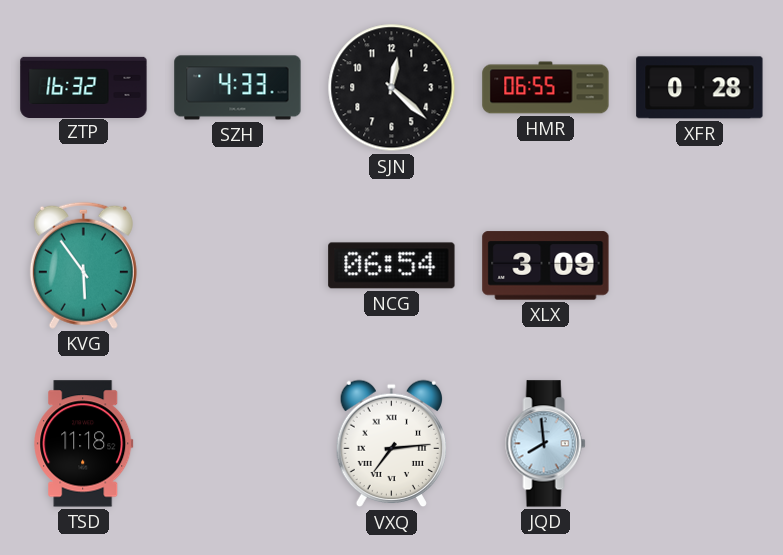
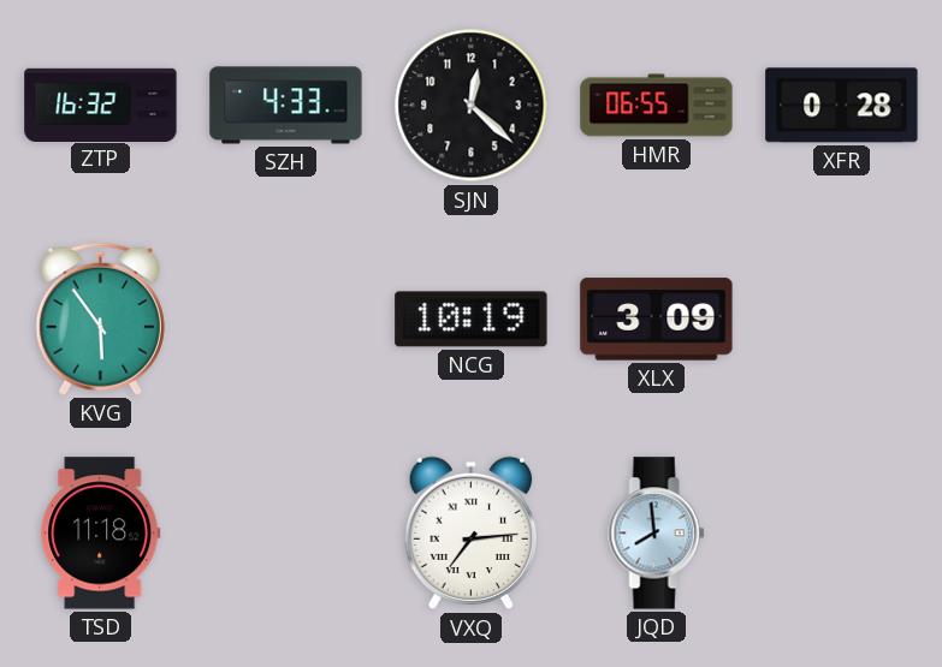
NCG: 06:54 -> 10:19 (472, 320)
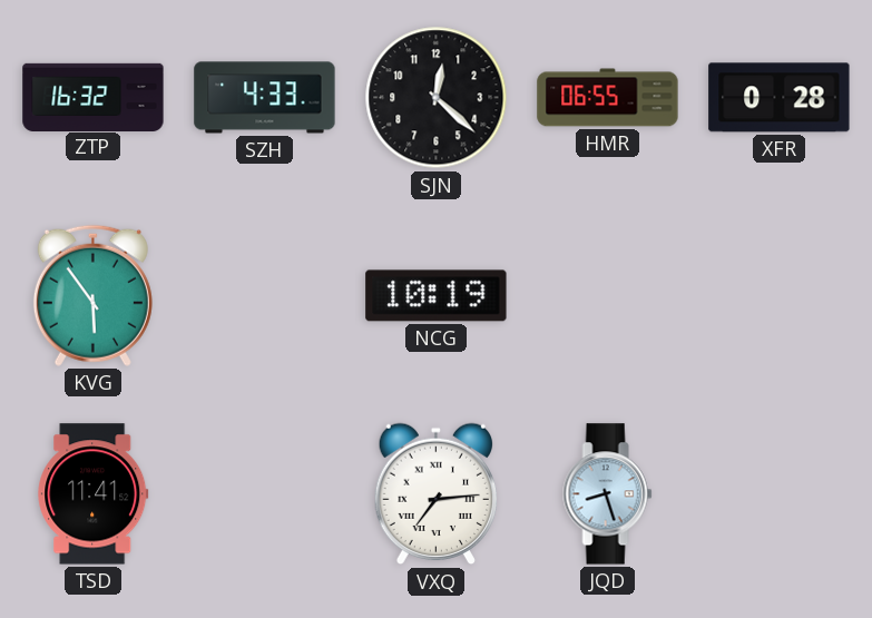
XLX: 3:09 -> none (657, 320)
TSD: 11:18 -> 11:41 (94, 494)
JQD: 7:59 -> 8:27 (608, 494)
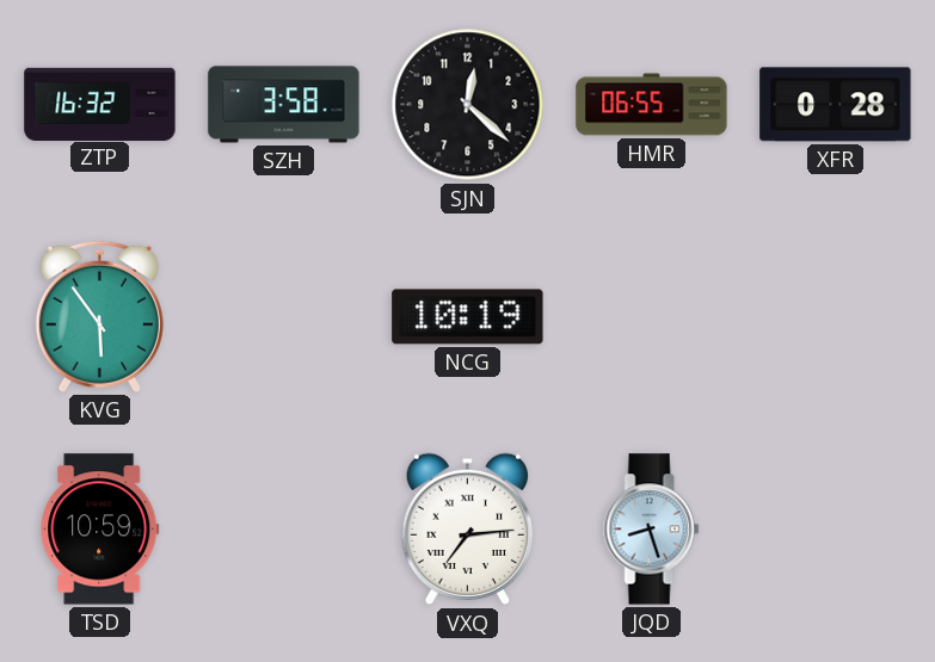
SZH: 4:33 -> 3:58 (284, 105)
TSD: 11:41 -> 10:59 (100, 530)
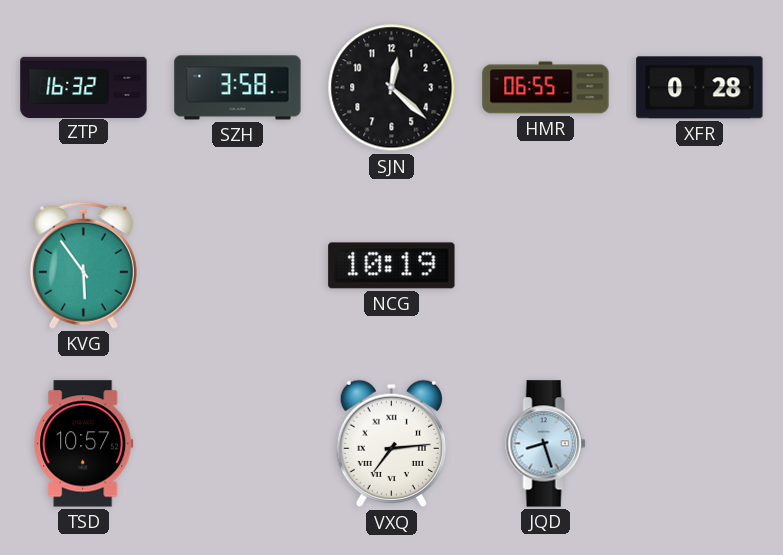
TSD: 10:59 -> 10:57 (84, 444)
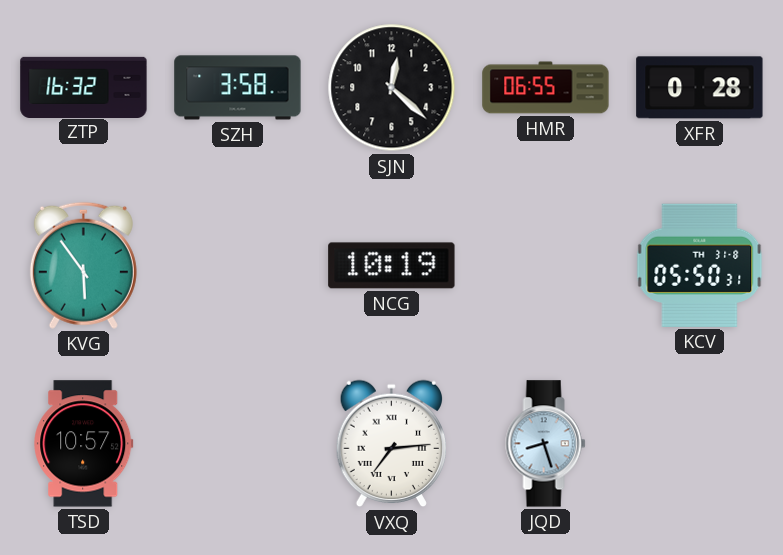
KCV: none -> 05:50 (700, 265)
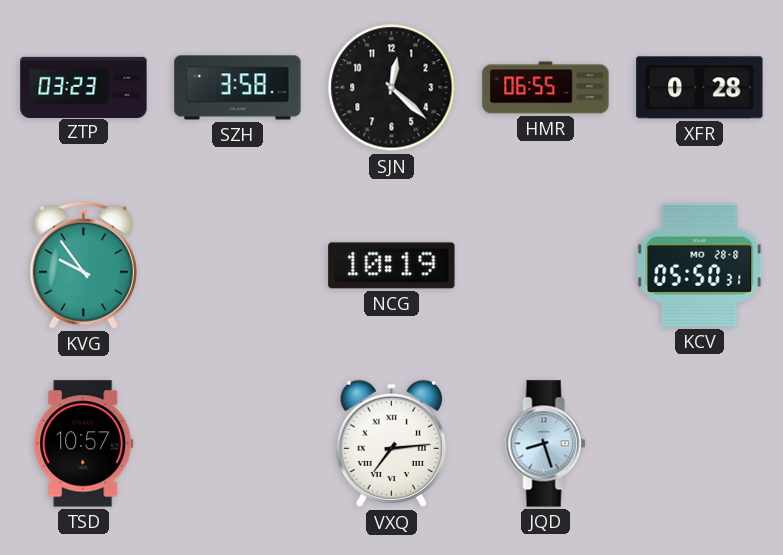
ZTP: 16:32 -> 03:23 (84, 87)
KVG: 5:54 -> 9:54 (83, 265)
KCV date: TH 31-8 -> MO 28-8 (700, 265)
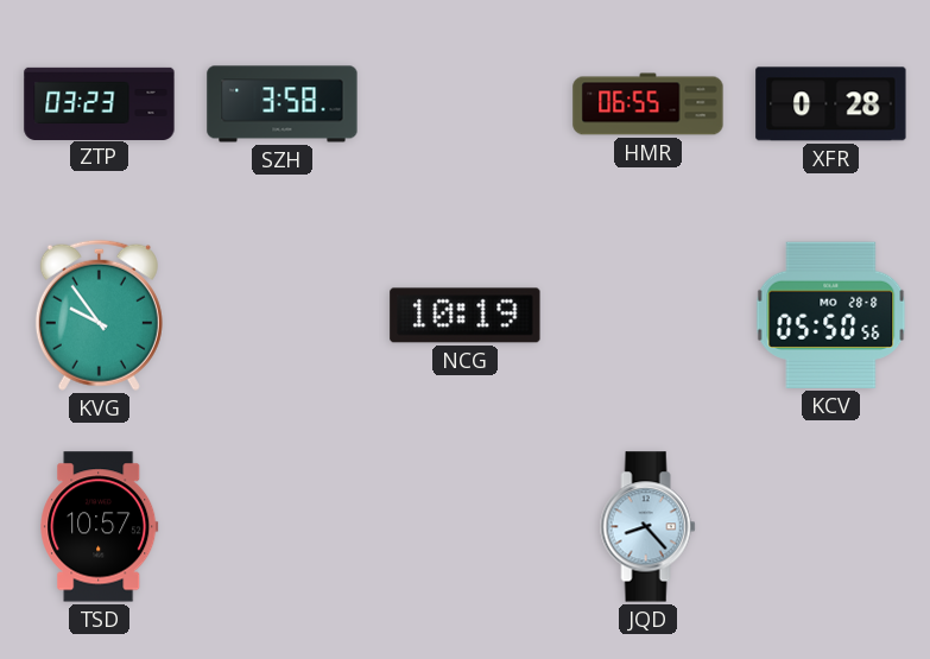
SJN: 12:22 -> none (392, 88)
KCV: 05:50:31 -> 05:50:56 (831, 315)
VXQ: 7:14 -> none (391, 444)
JQD: 8:27 -> 8:23 (649, 527)
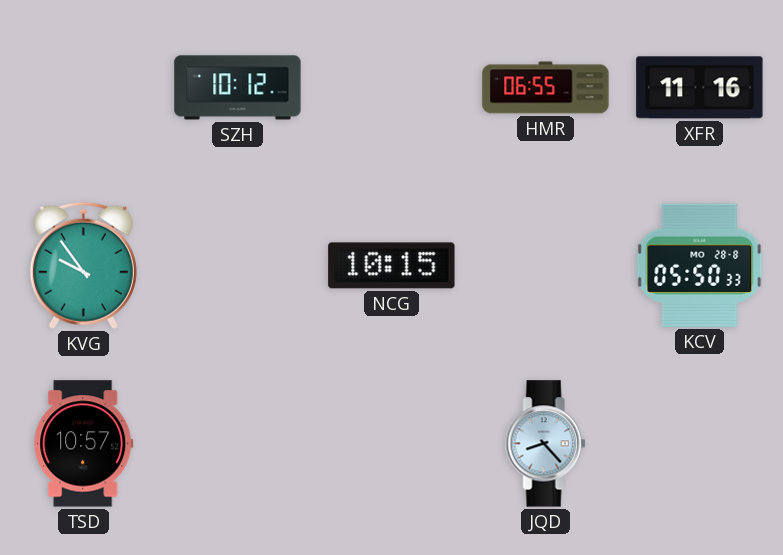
ZTP: 03:23 -> none (100, 103)
SZH: 3:58 -> 10:12 (238, 88)
XFR: 0:28 -> 11:16 (700, 88)
NCG: 10:19 -> 10:15 (392, 266)
KCV: 05:50:56 -> 05:50:33 (700, 265)
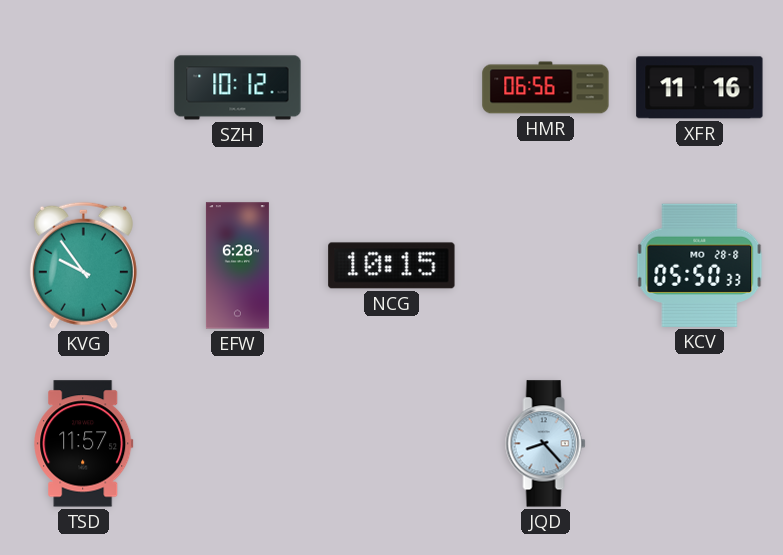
HMR: 06:55 -> 06:56 (546, 88)
EFW: none -> 6:28 (237, 266)
TSD: 10:57 -> 11:57 (84, 444)
